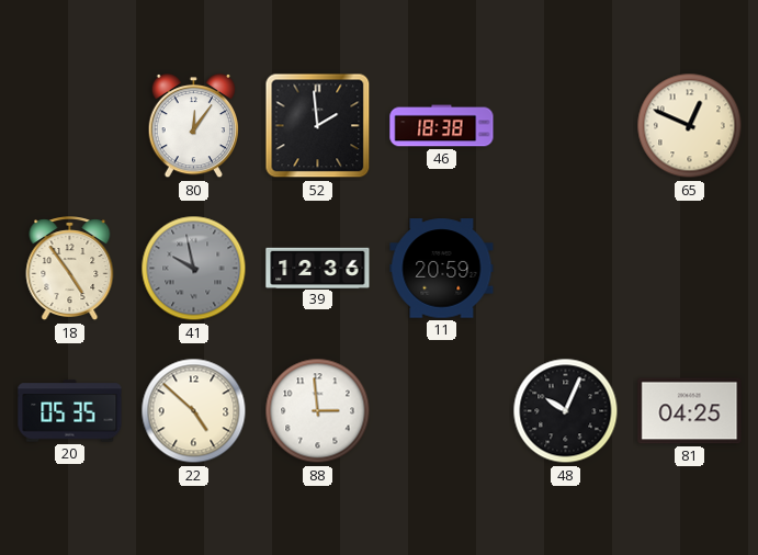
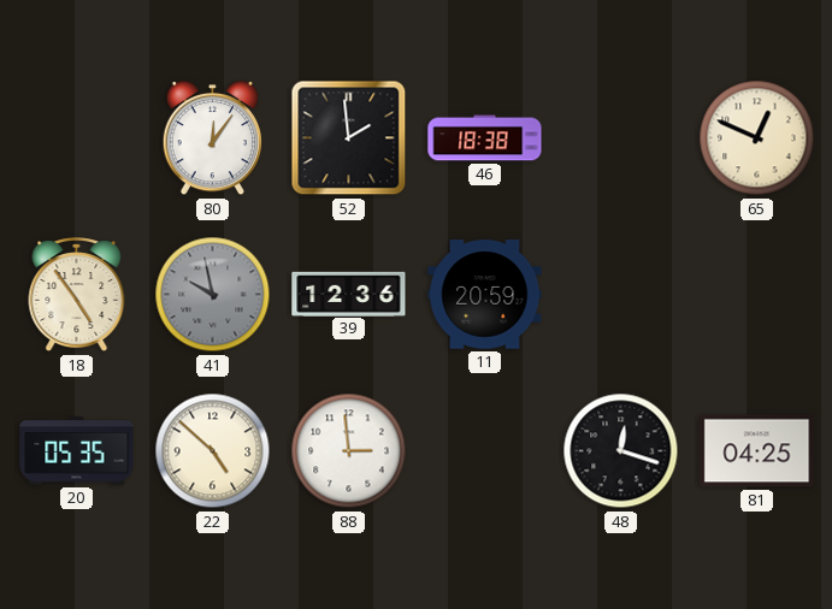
48: 10:04 -> 12:18 (621, 451)
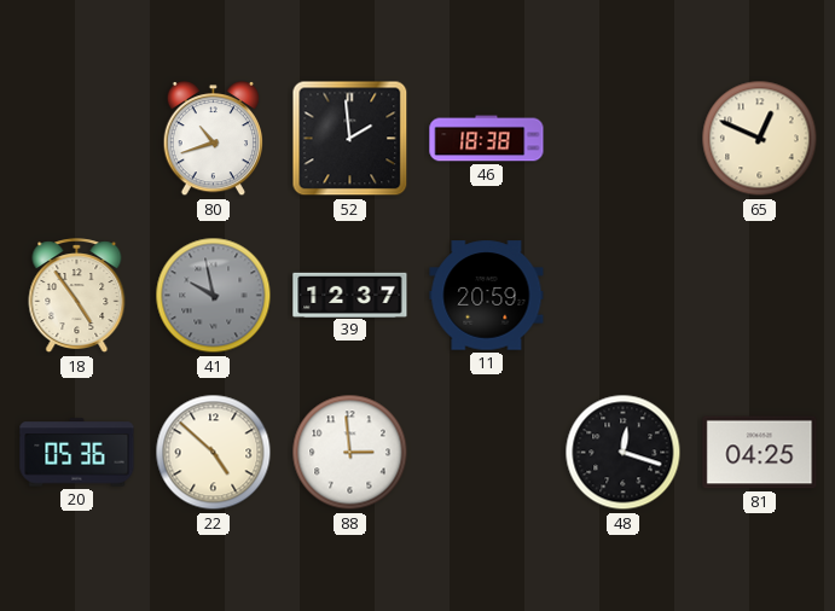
80: 12:06 -> 10:42 (213, 140)
39: 12:36 -> 12:37 (350, 295)
20: 05:35 -> 05:36 (77, 453)
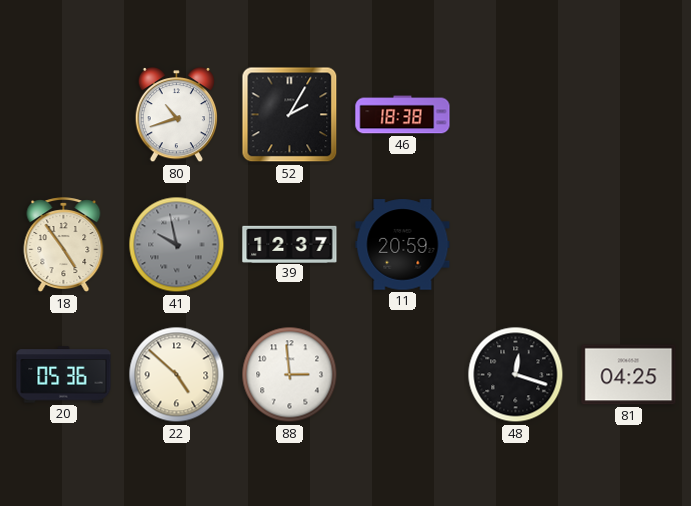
52: 1:59 -> 2:05 (290, 115)
65: 12:49 -> none (760, 139)
